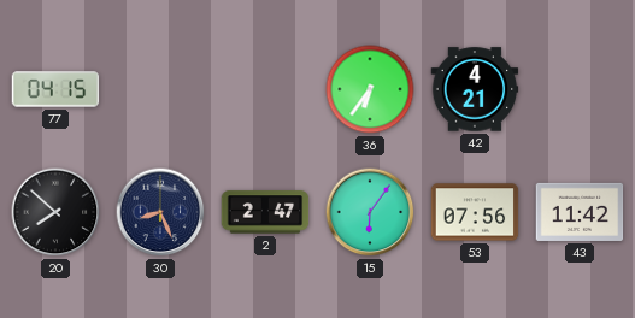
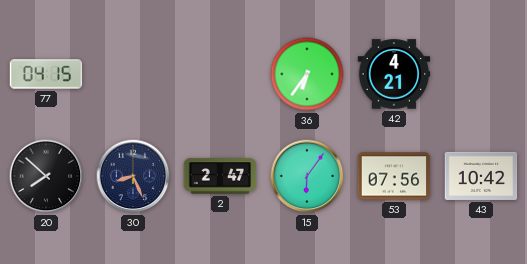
43: 11:42 -> 10:42 (481, 176)
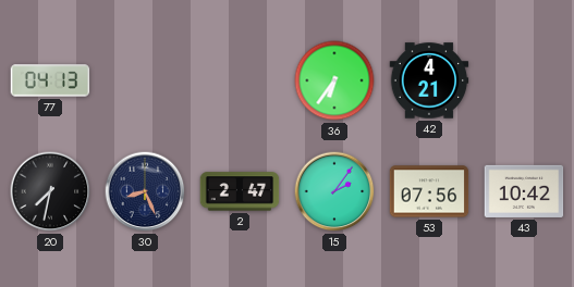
77: 04:15 -> 04:13 (50, 80)
20: 7:52 -> 7:32 (50, 191)
15: 6:06 -> 2:06 (334, 191)
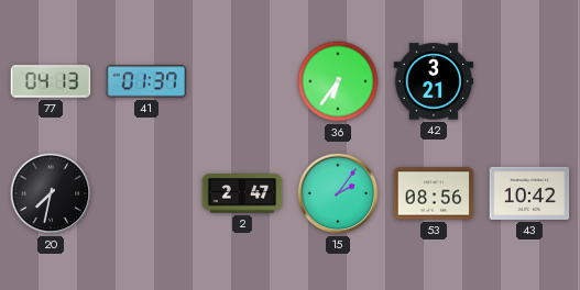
41: none -> 01:37 (146, 81)
42: 4:21 -> 3:21 (434, 81)
30: 8:26 -> none (145, 191)
53: 07:56 -> 08:56 (434, 193)
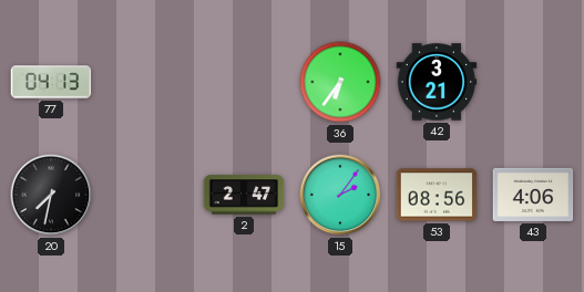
41: 01:37 -> none (146, 81)
43: 10:42 -> 4:06 (533, 195)
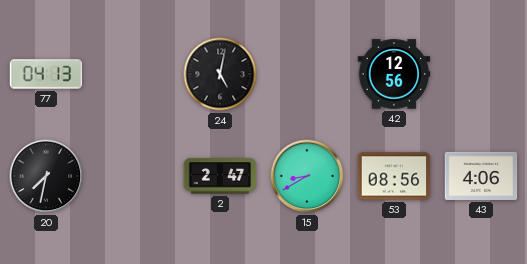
24: none -> 5:02 (220, 74)
36: 6:36 -> none (340, 82)
42: 3:21 -> 12:56 (394, 74)
15: 2:06 -> 8:40 (307, 176)
